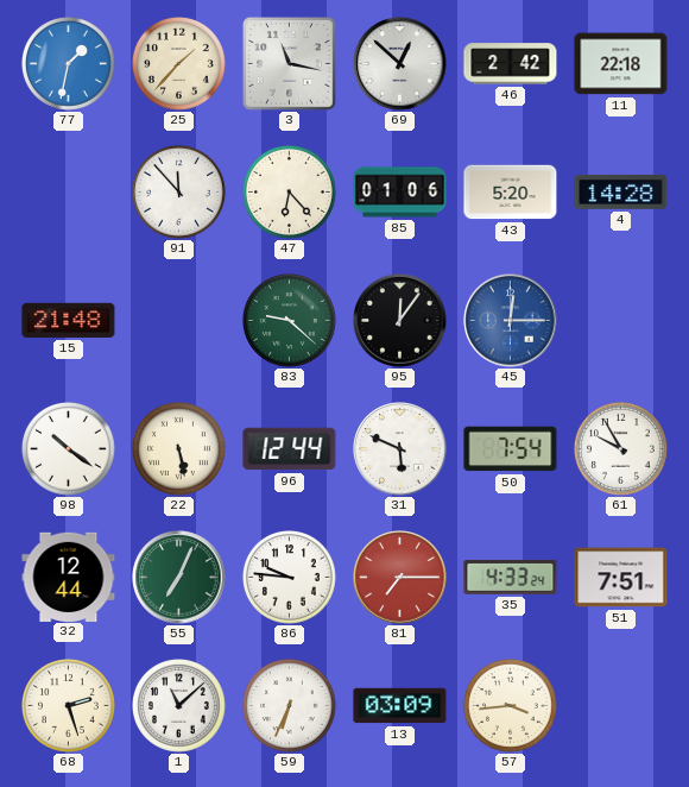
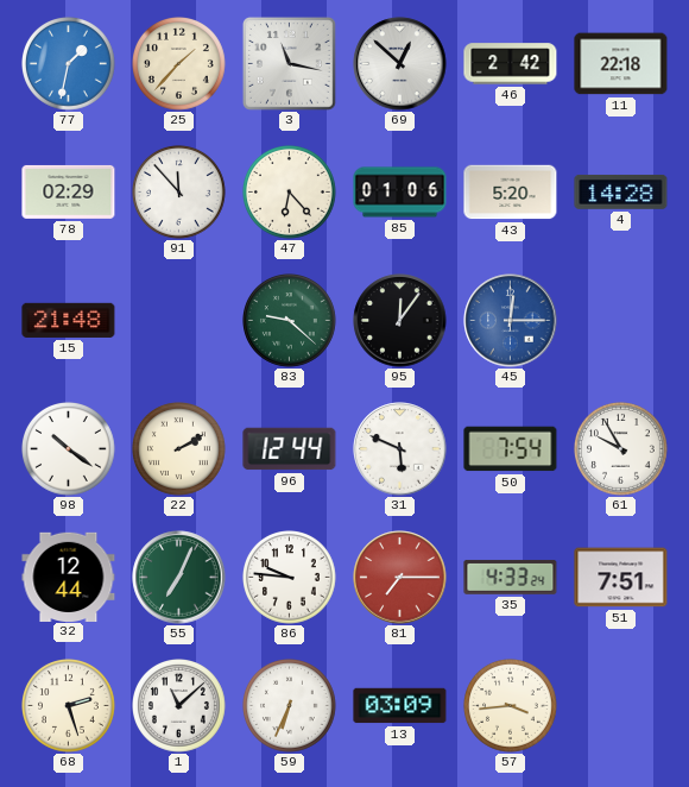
78: none -> 02:29 (69, 191)
22: 5:28 -> 2:10 (179, 449)
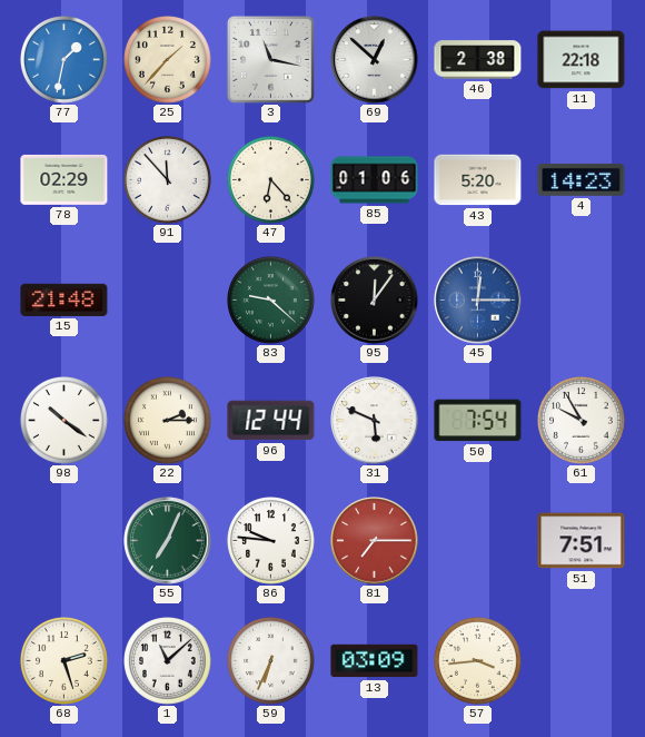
46: 2:42 -> 2:38 (478, 60)
4: 14:28 -> 14:23 (582, 180)
22: 2:10 -> 2:15 (168, 421)
32: 12:44 -> none (69, 577)
35: 4:33 -> none (511, 577)
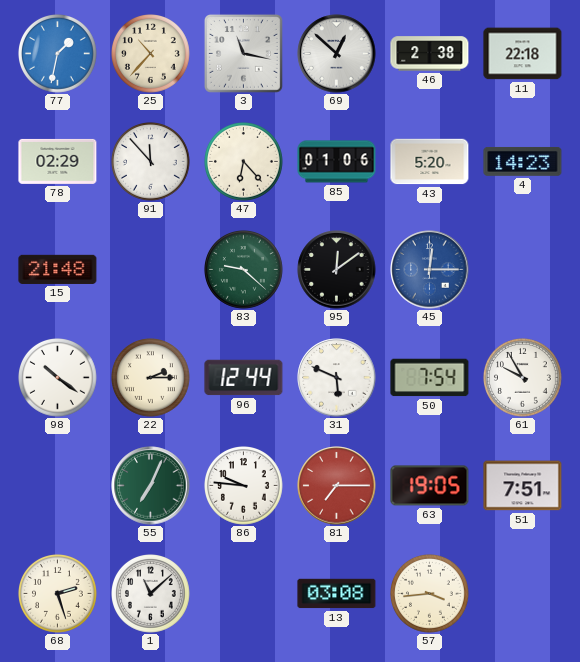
25: 1:37 -> 10:37 (151, 54)
95: 12:06 -> 12:09 (337, 270)
63: none -> 19:05 (430, 486)
59: 6:34 -> none (271, 661)
13: 03:09 -> 03:08 (337, 594)
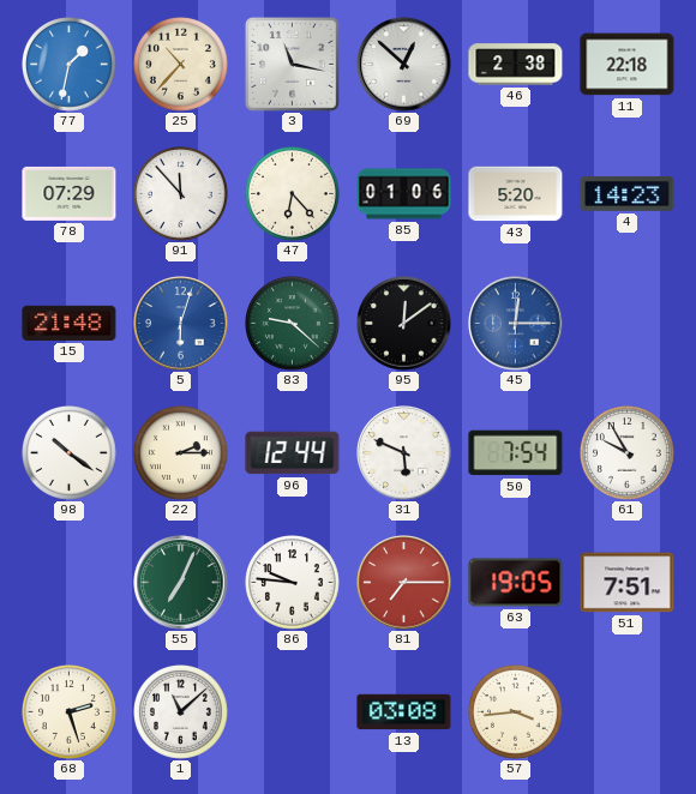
78: 02:29 -> 07:29 (70, 193)
5: none -> 6:03 (181, 324)
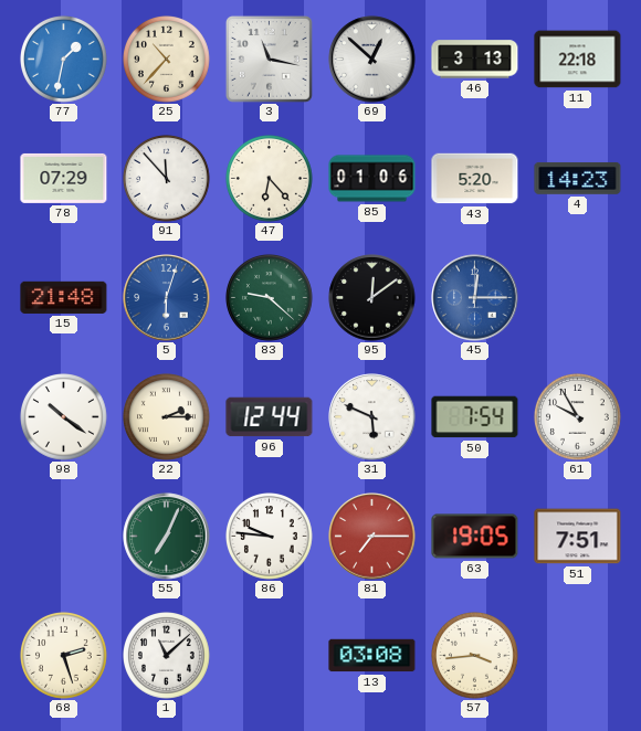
46: 2:38 -> 3:13 (475, 60)
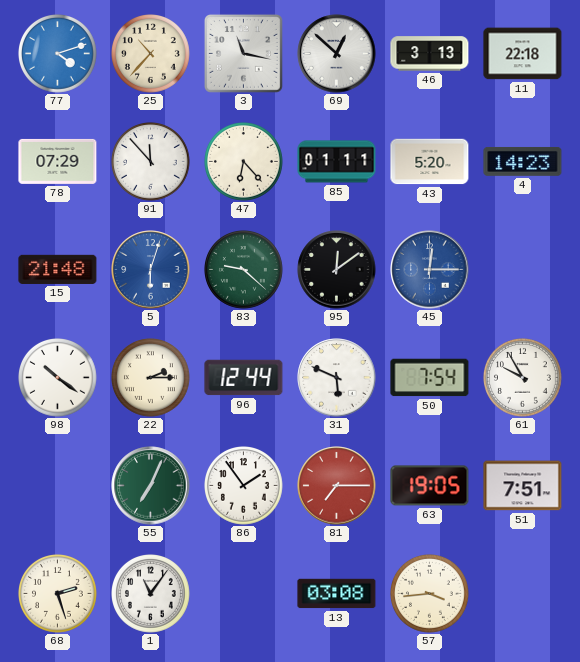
77: 1:32 -> 4:12 (58, 54)
85: 01:06 -> 01:11 (337, 162)
86: 9:46 -> 1:54 (244, 486)
1: 11:08 -> 11:06 (151, 594)
